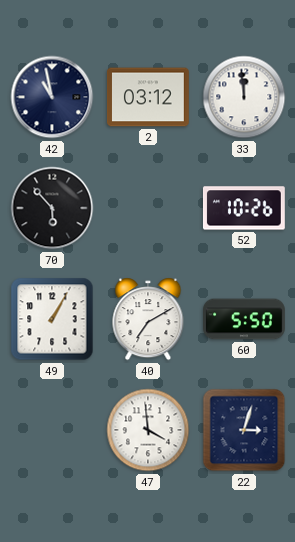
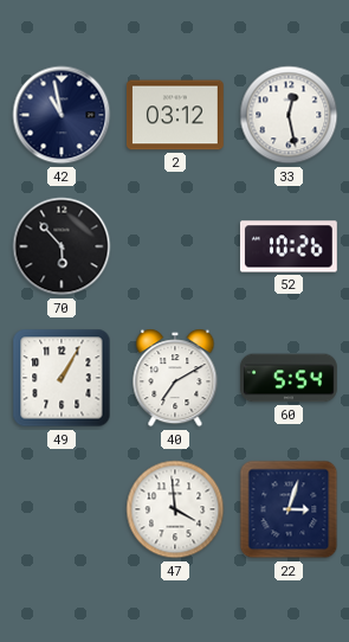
33: 11:59 -> 12:28 (289, 115)
60: 5:50 -> 5:54 (290, 378)
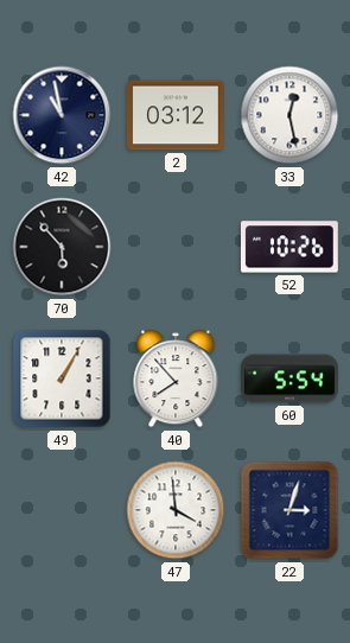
40: 7:10 -> 7:53 (176, 378)
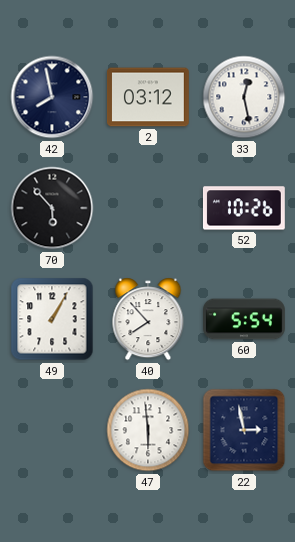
42: 10:58 -> 7:58 (52, 97)
47: 3:59 -> 5:59 (148, 430)
22: 3:03 -> 2:58 (244, 430)
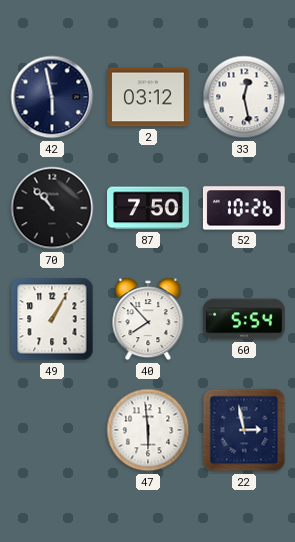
42: 7:58 -> 5:58 (52, 97)
70: 5:53 -> 10:53 (52, 208)
87: none -> 7:50 (149, 208)
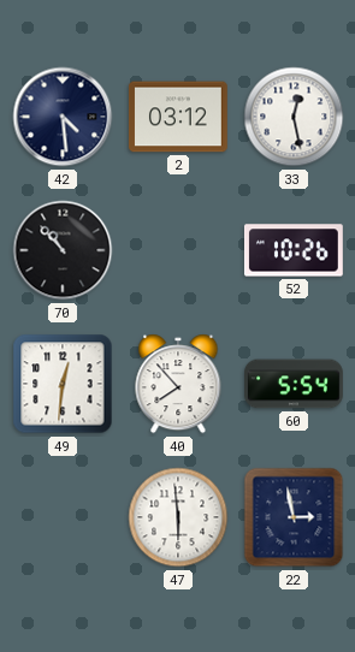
42: 5:58 -> 4:29 (63, 117)
87: 7:50 -> none (149, 208)
49: 1:05 -> 12:31 (63, 384)
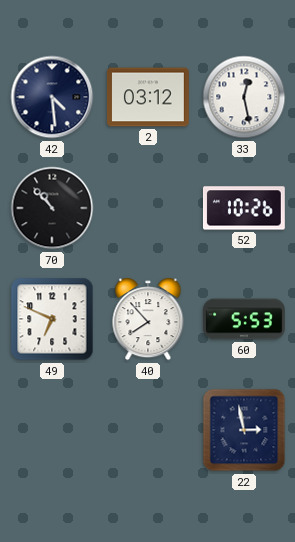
49: 12:31 -> 6:49 (52, 319)
60: 5:54 -> 5:53 (245, 319)
47: 5:59 -> none (178, 517)
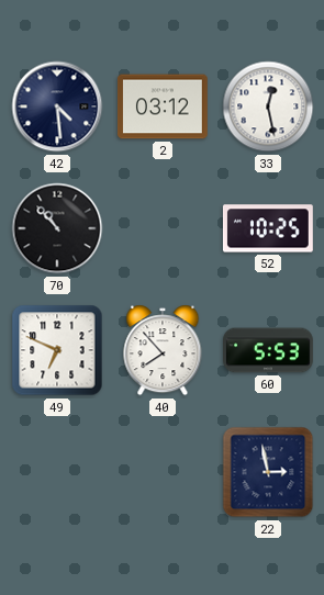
52: 10:26 -> 10:25 (268, 228)
